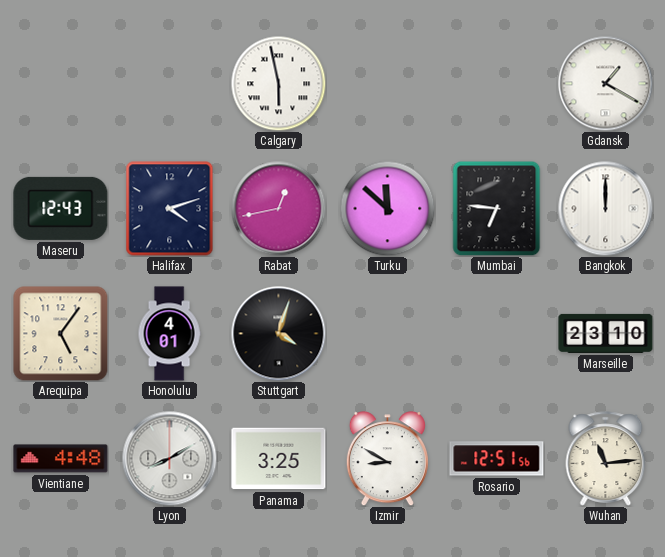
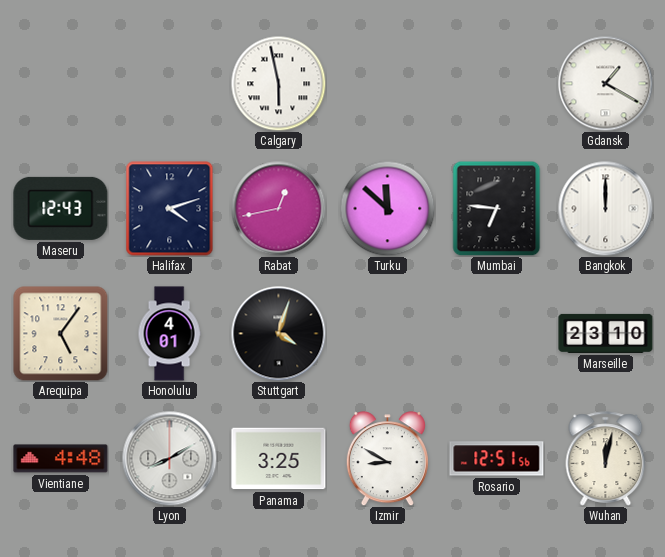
Wuhan: 11:14 -> 12:02 (606, 459)
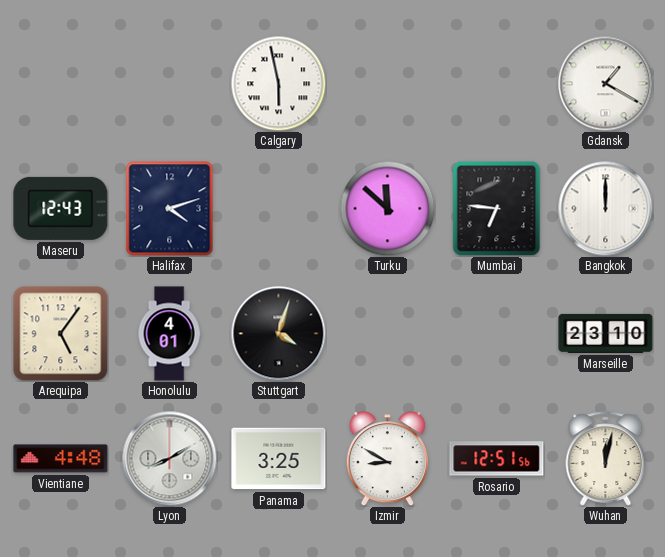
Rabat: 12:43 -> none (278, 208)
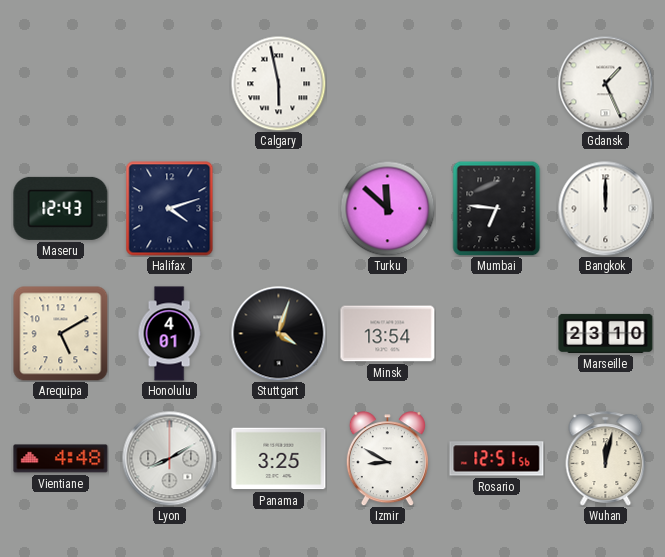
Gdansk: 1:20 -> 1:26 (605, 83)
Arequipa: 5:06 -> 5:10 (61, 334)
Minsk: none -> 13:54 (388, 334)
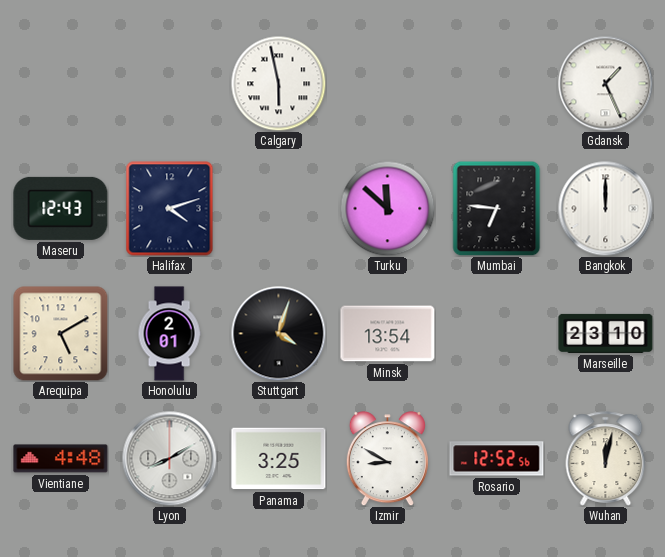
Honolulu: 4:01 -> 2:01 (169, 334)
Rosario: 12:51 -> 12:52 (497, 459)
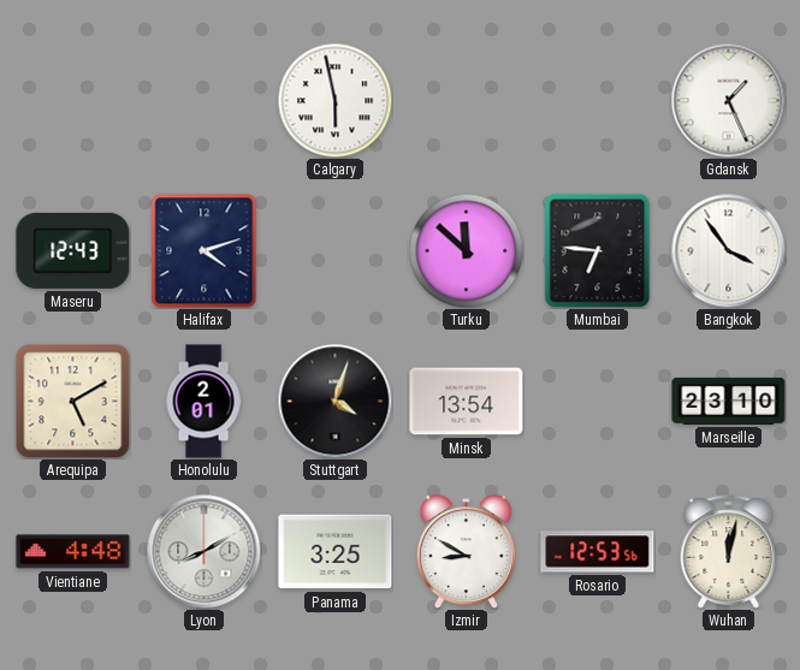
Bangkok: 12:00 -> 3:54 (728, 250)
Rosario: 12:52 -> 12:53 (598, 552)
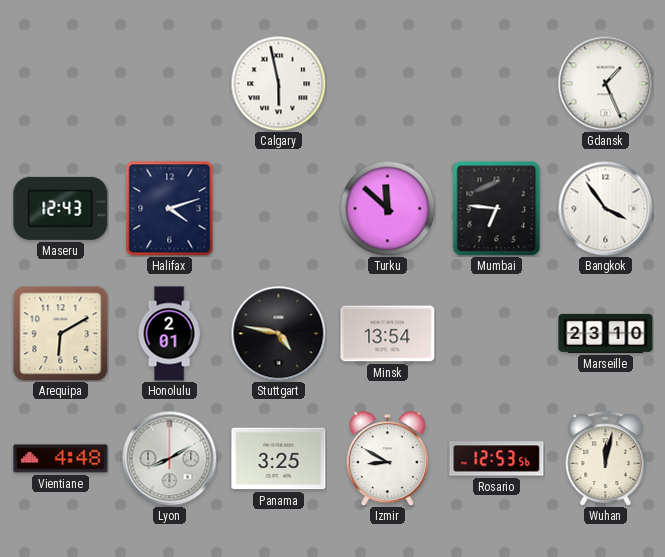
Arequipa: 5:10 -> 6:10 (61, 334)
Stuttgart: 4:03 -> 4:47 (278, 333)
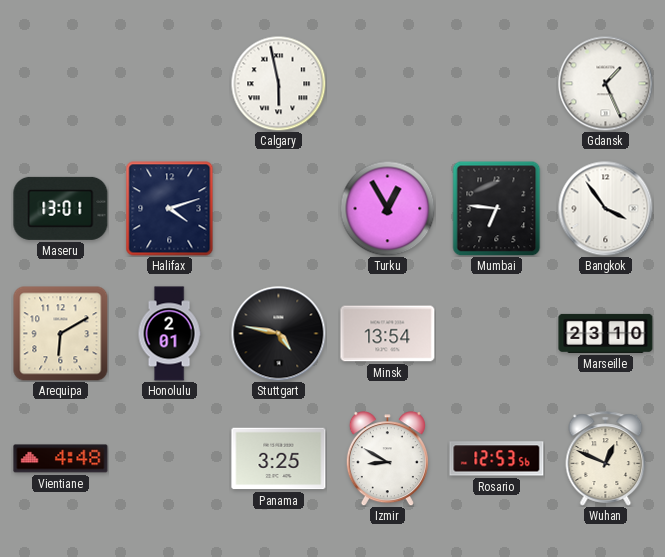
Maseru: 12:43 -> 13:01 (61, 208)
Turku: 11:52 -> 12:55 (387, 208)
Lyon: 8:10 -> none (169, 458)
Wuhan: 12:02 -> 12:49 (606, 459)
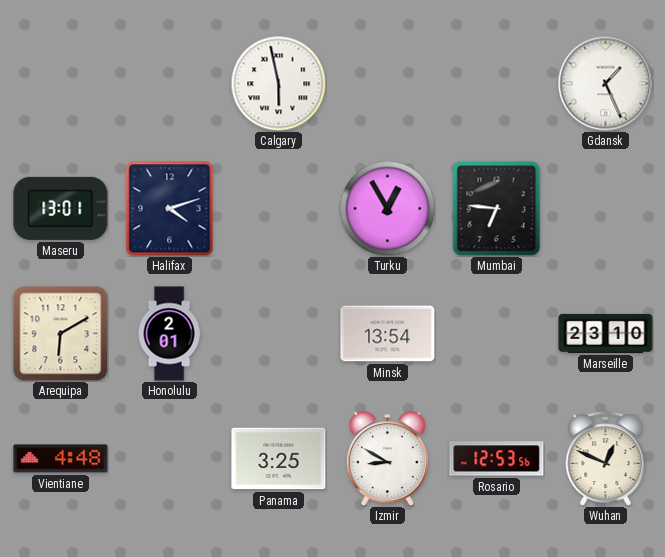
Bangkok: 3:54 -> none (605, 208)
Stuttgart: 4:47 -> none (278, 333)
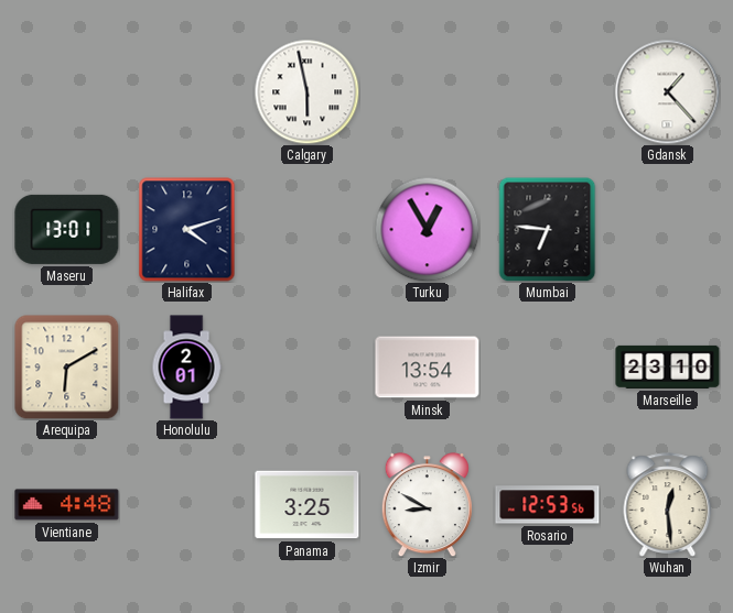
Gdansk: 1:26 -> 1:23 (667, 91)
Wuhan: 12:49 -> 12:29 (668, 505)
